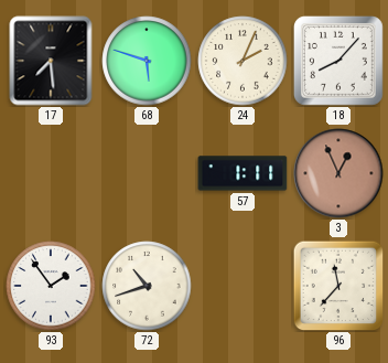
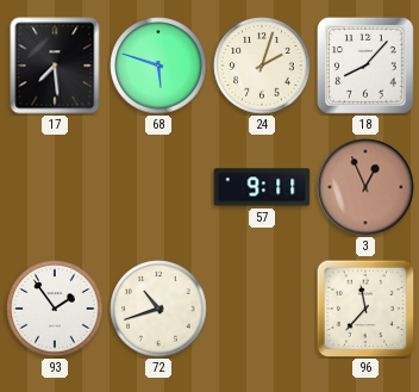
24: 2:04 -> 2:03 (262, 66)
57: 1:11 -> 9:11 (262, 187)
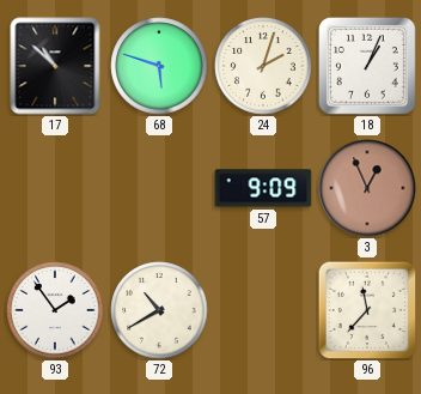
17: 7:29 -> 10:52 (55, 66)
18: 8:07 -> 1:04 (367, 66)
57: 9:11 -> 9:09 (263, 188)
72: 10:42 -> 10:40 (159, 310)
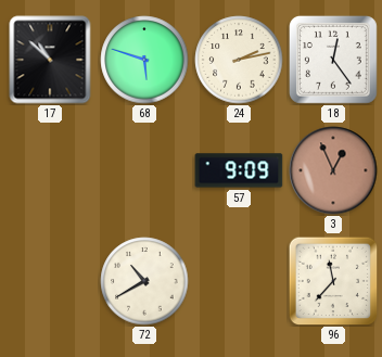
24: 2:03 -> 2:13 (239, 60)
18: 1:04 -> 12:24 (333, 60)
93: 1:54 -> none (55, 310)
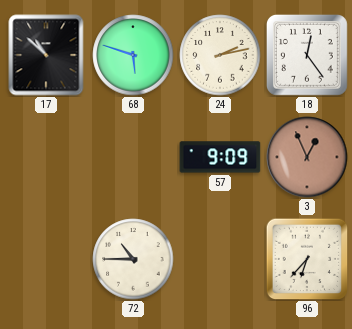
72: 10:40 -> 10:45 (133, 259)
96: 11:37 -> 6:37 (307, 259)
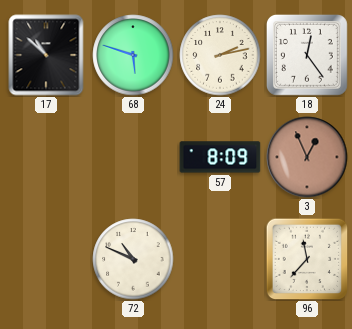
57: 9:09 -> 8:09 (220, 157)
72: 10:45 -> 10:49 (133, 259)
96: 6:37 -> 11:37 (307, 259)
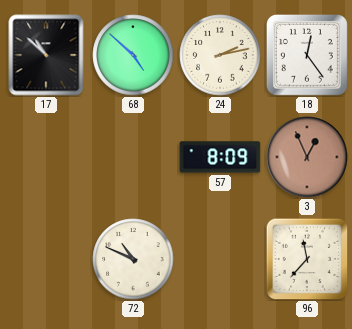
68: 5:48 -> 4:52 (133, 55)
